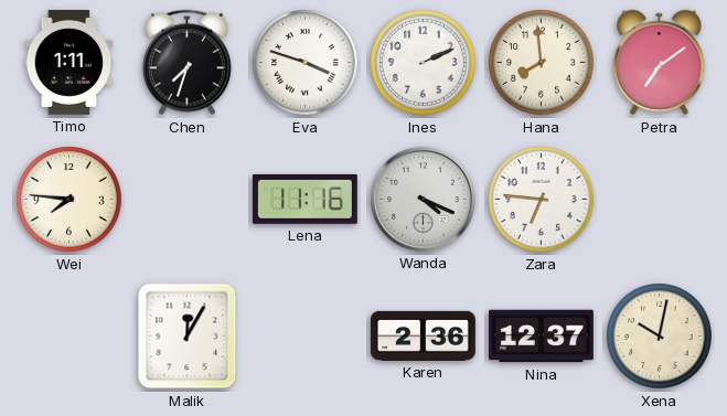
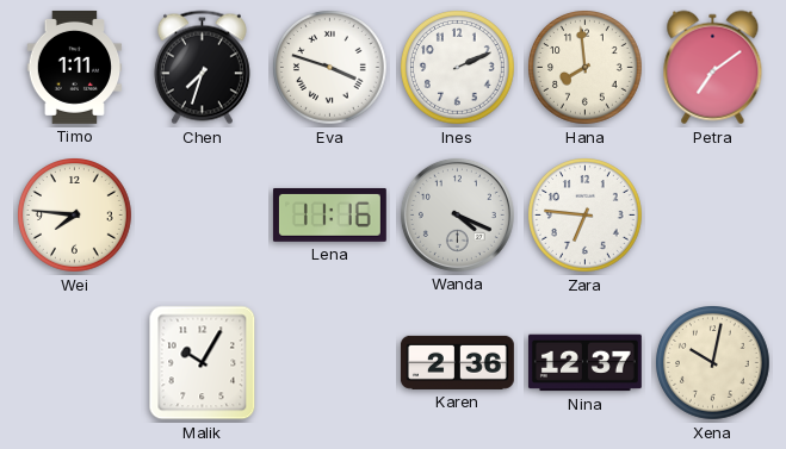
Malik: 12:05 -> 10:05 (203, 363)
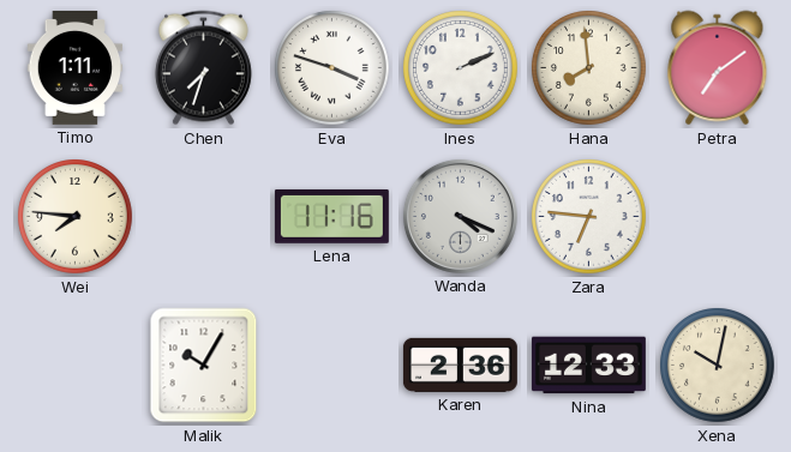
Nina: 12:37 -> 12:33 (588, 366)
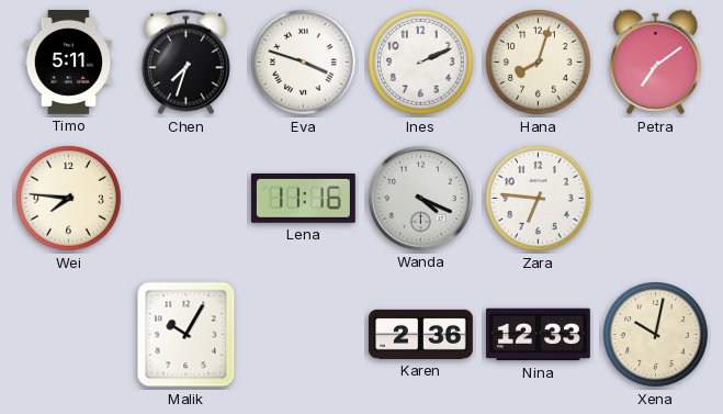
Timo: 1:11 -> 5:11 (69, 61)
Hana: 7:59 -> 8:03 (539, 63)
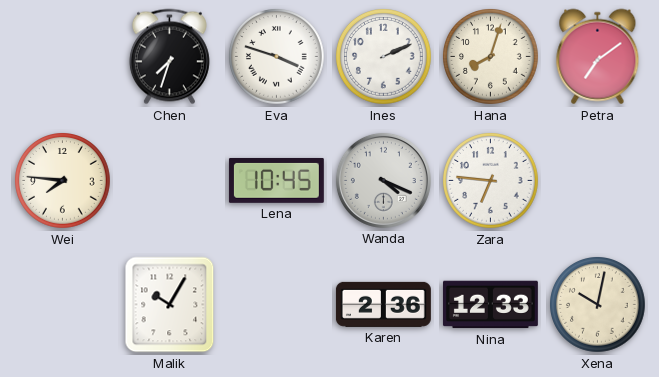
Timo: 5:11 -> none (69, 61)
Lena: 11:16 -> 10:45 (276, 180)
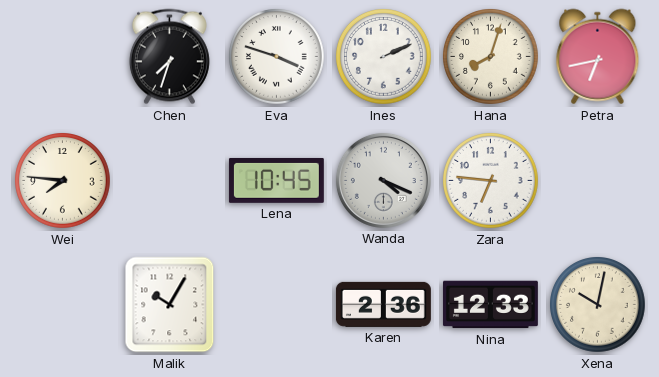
Petra: 7:09 -> 6:43 (598, 57)
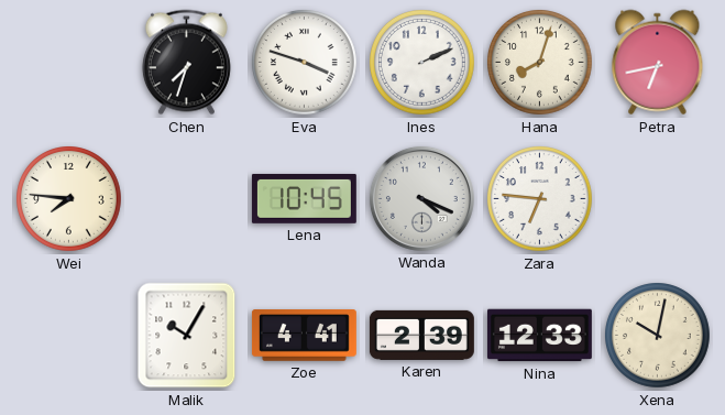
Zoe: none -> 4:41 (304, 336)
Karen: 2:36 -> 2:39 (421, 335)
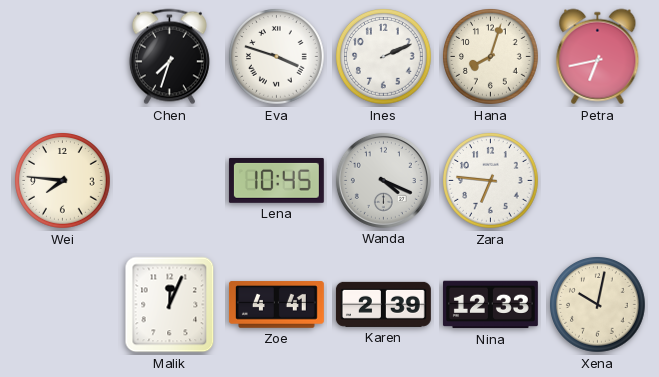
Malik: 10:05 -> 12:04 (170, 305)
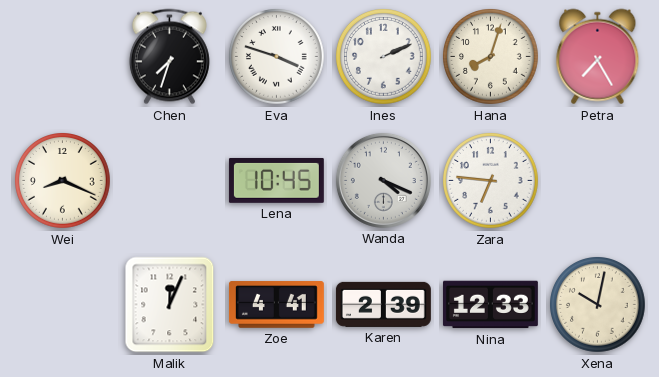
Petra: 6:43 -> 7:25 (598, 57)
Wei: 7:46 -> 8:19 (63, 181)
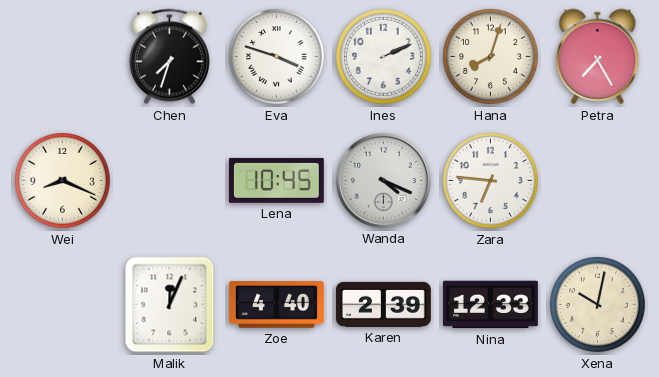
Zoe: 4:41 -> 4:40 (276, 305)
